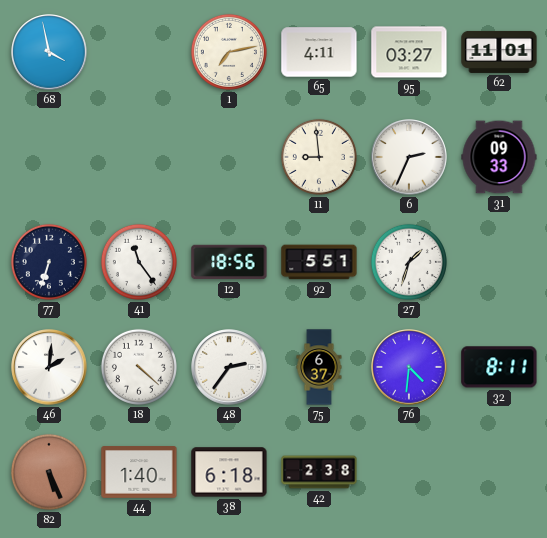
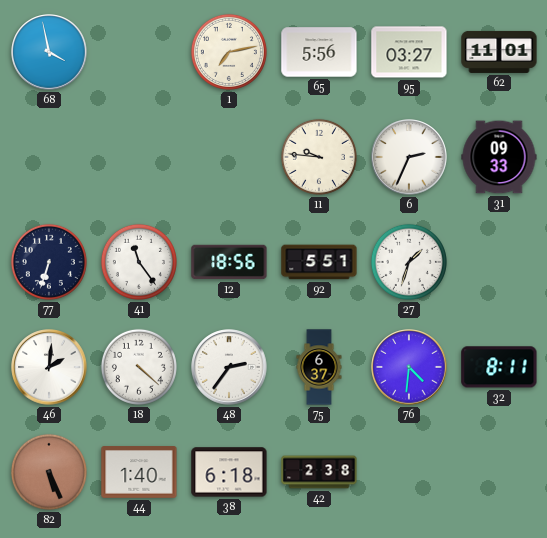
65: 4:11 -> 5:56 (319, 52)
11: 8:59 -> 9:46 (319, 157)
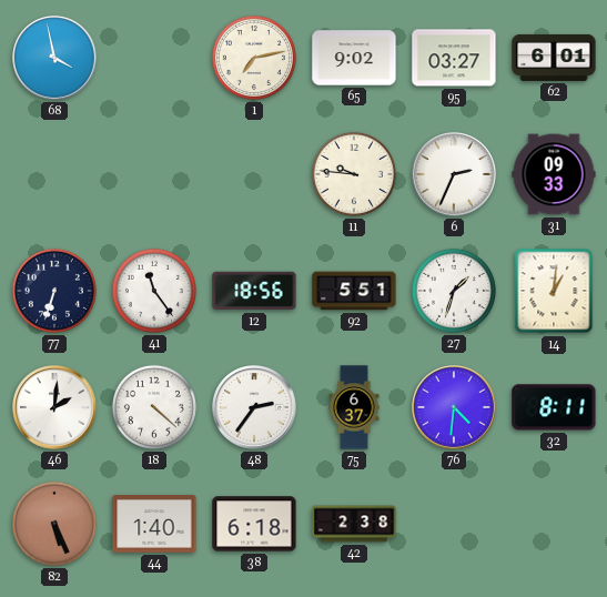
65: 5:56 -> 9:02 (354, 58)
62: 11:01 -> 6:01 (554, 58)
14: none -> 1:01 (554, 291)
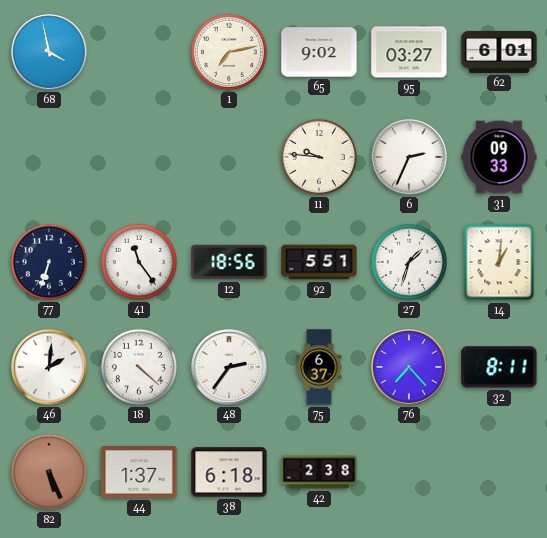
76: 4:31 -> 7:23 (409, 367)
44: 1:40 -> 1:37 (139, 472)
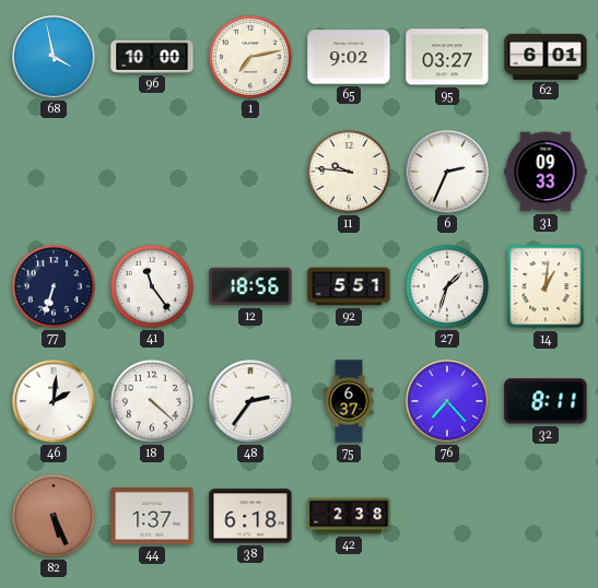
96: none -> 10:00 (152, 57)
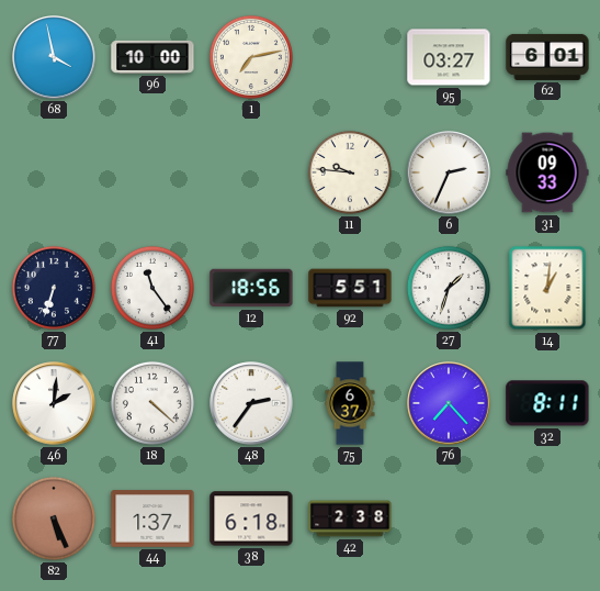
65: 9:02 -> none (349, 57)
